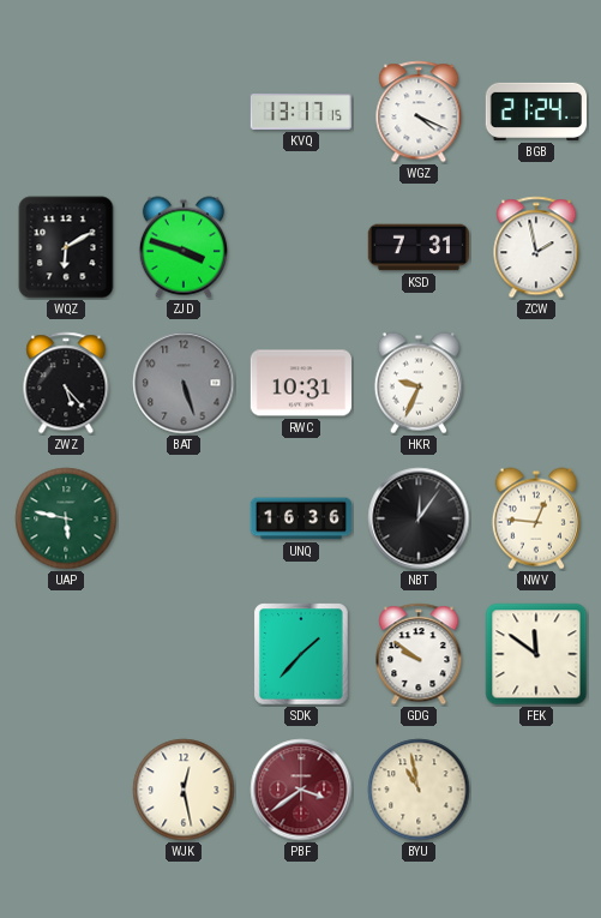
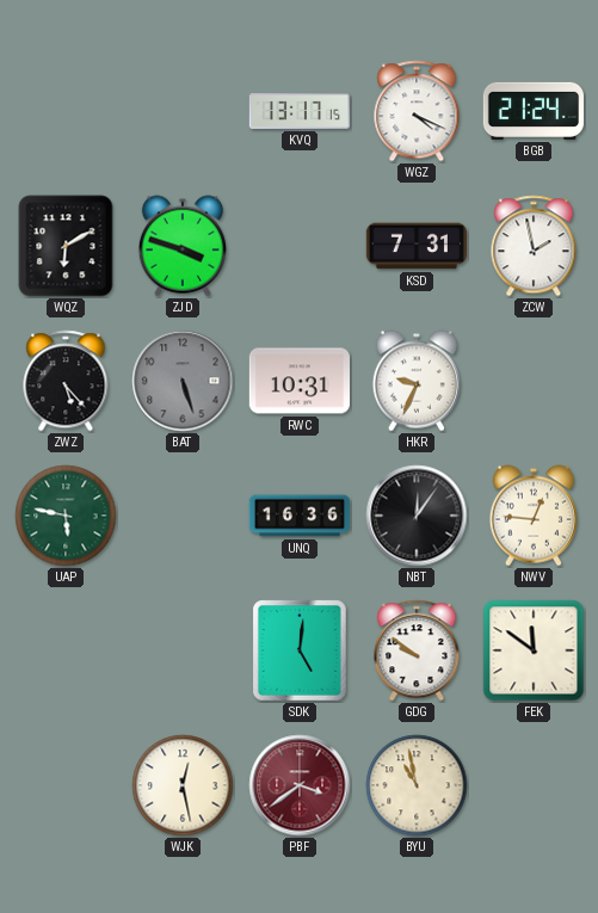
SDK: 1:37 -> 5:01 (300, 650)
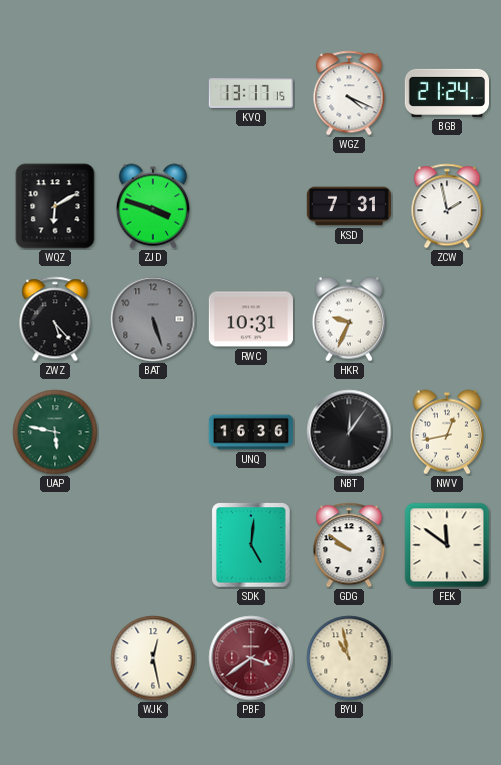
NWV: 12:46 -> 12:43 (447, 432)
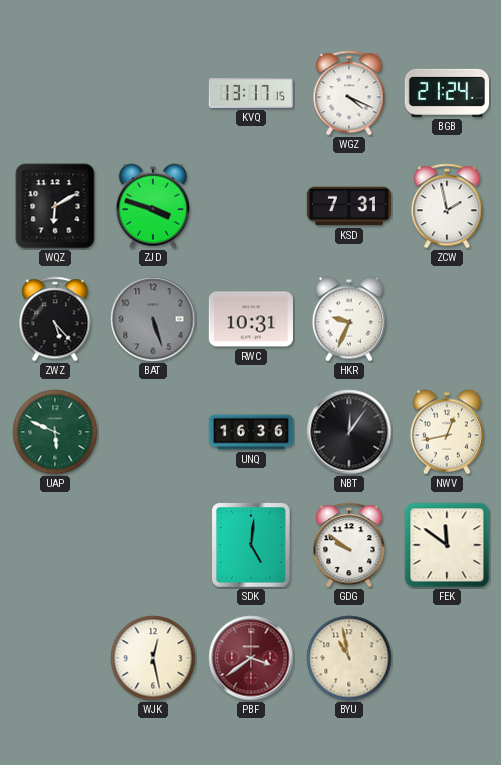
UAP: 5:47 -> 5:49 (55, 432)
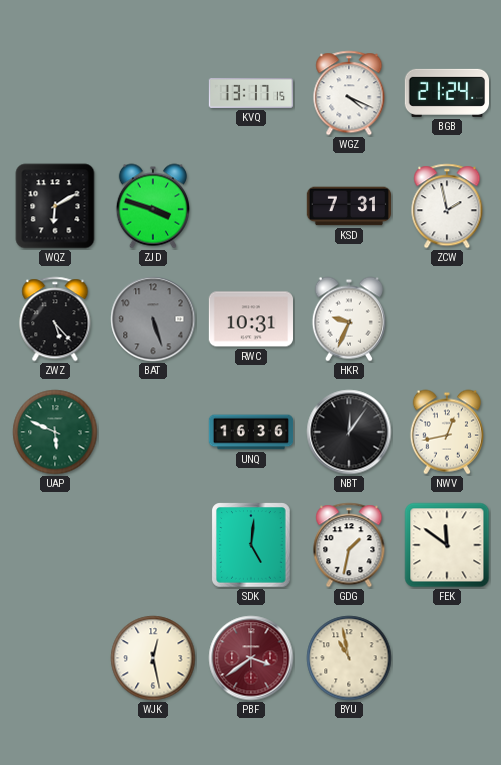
GDG: 9:51 -> 1:32 (349, 545)
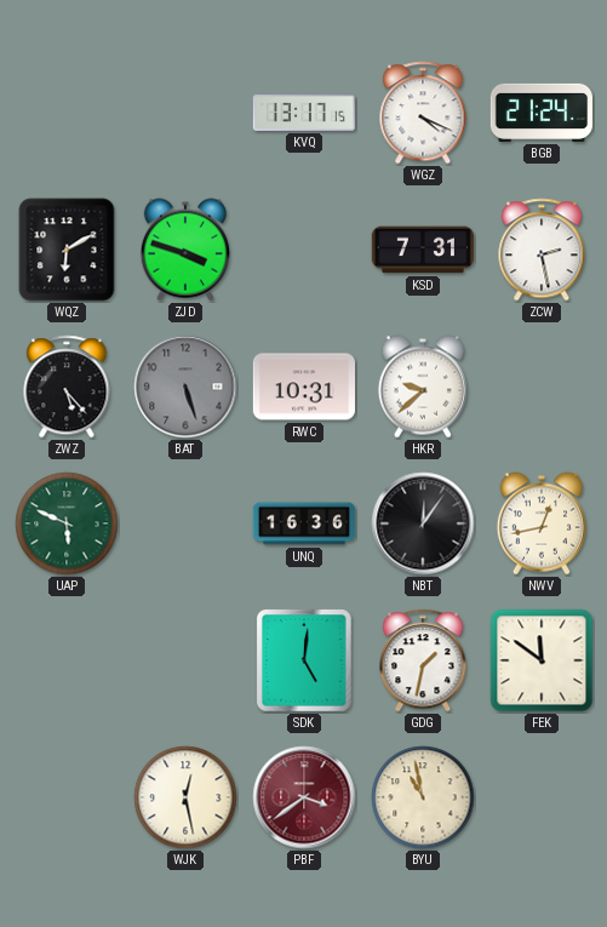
ZCW: 1:58 -> 2:28 (542, 250)
HKR: 9:34 -> 9:38 (423, 387)
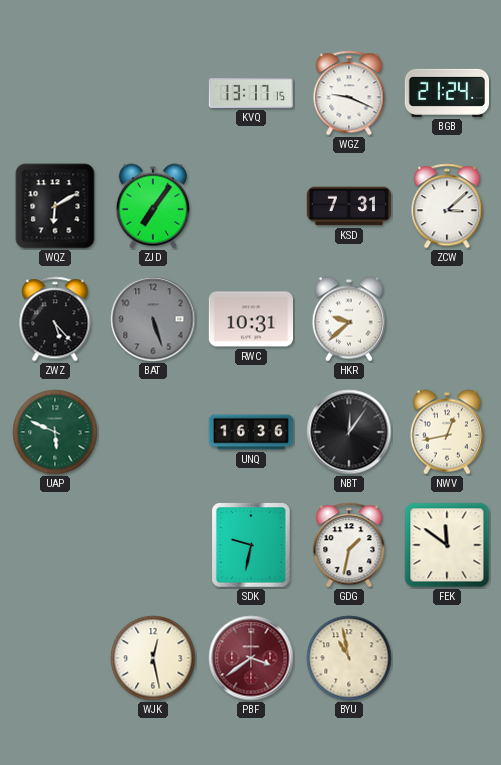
WGZ: 4:19 -> 9:19 (349, 93)
ZJD: 3:48 -> 7:06 (153, 206)
ZCW: 2:28 -> 3:08 (447, 206)
SDK: 5:01 -> 9:32 (251, 545)
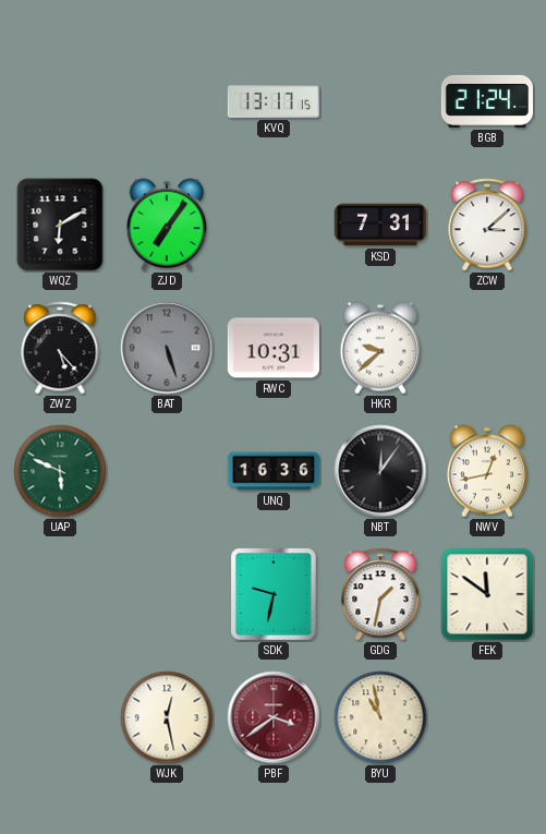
WGZ: 9:19 -> none (349, 93)
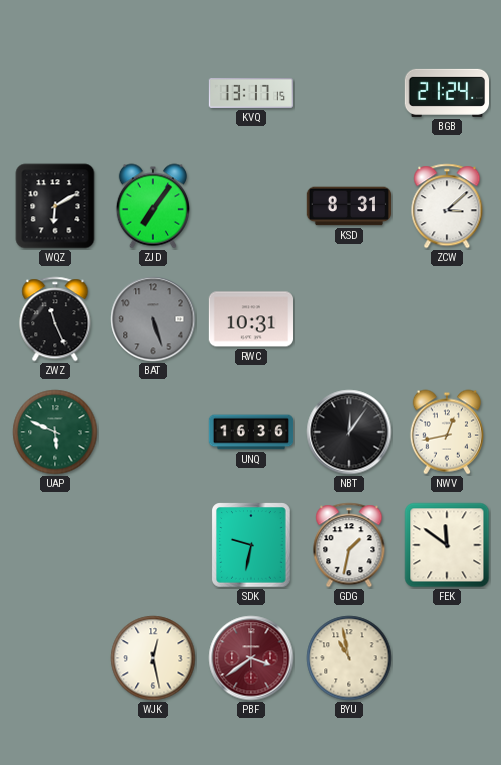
KSD: 7:31 -> 8:31 (349, 206)
ZWZ: 5:23 -> 11:26 (55, 319)
HKR: 9:38 -> none (380, 348)
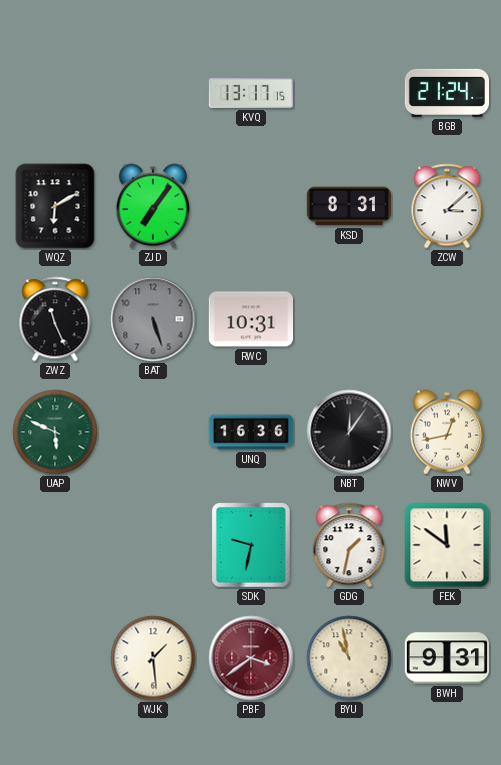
WJK: 12:28 -> 1:29 (153, 658)
BWH: none -> 9:31 (446, 658)
